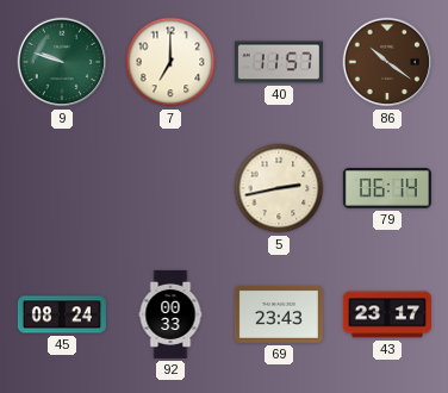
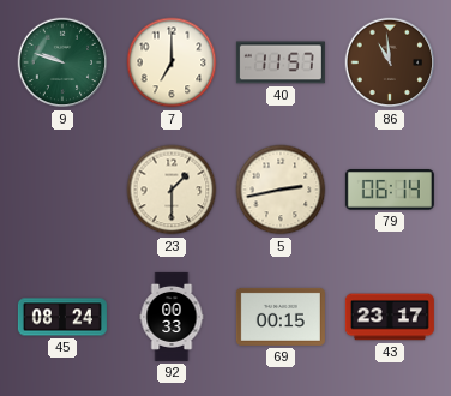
86: 10:21 -> 10:59 (390, 62)
23: none -> 1:30 (172, 190)
69: 23:43 -> 00:15 (281, 317)
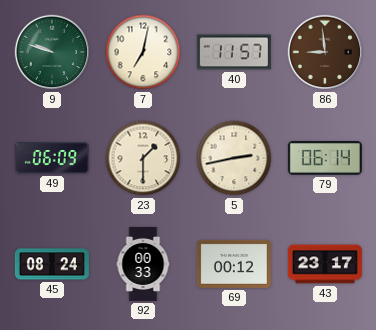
7: 7:00 -> 7:02 (143, 52)
86: 10:59 -> 8:59 (325, 52)
49: none -> 06:09 (52, 158)
69: 00:15 -> 00:12 (234, 264)
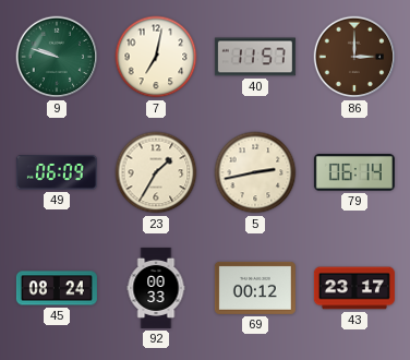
86: 8:59 -> 3:00 (354, 57)
23: 1:30 -> 1:35 (156, 172)
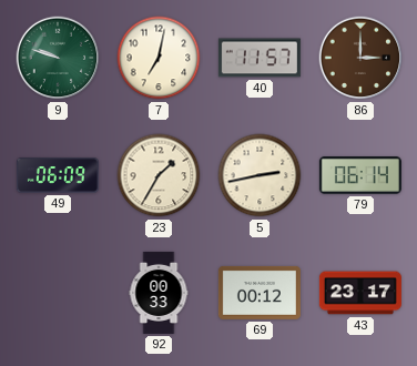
45: 08:24 -> none (57, 288)
